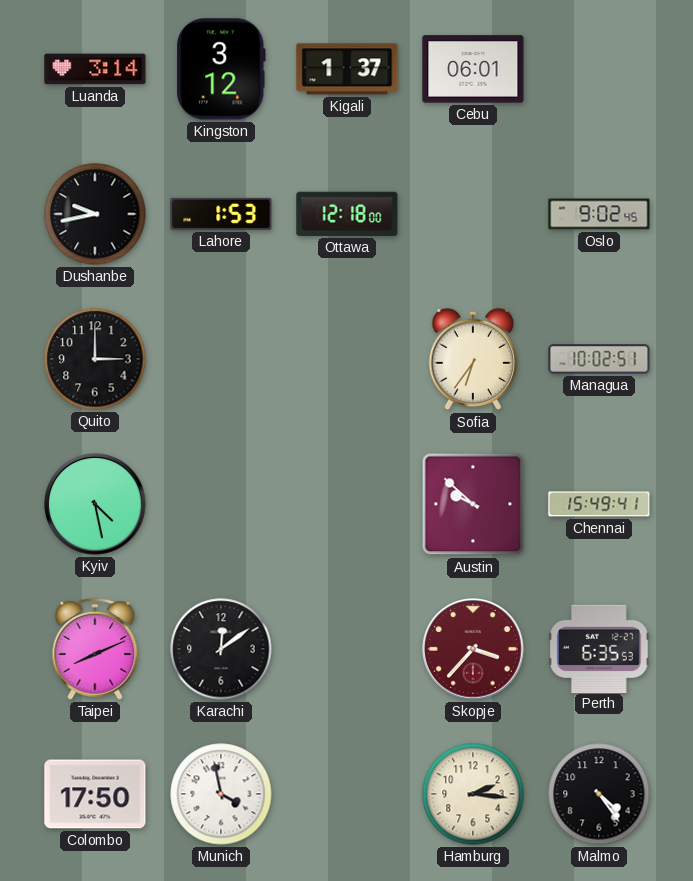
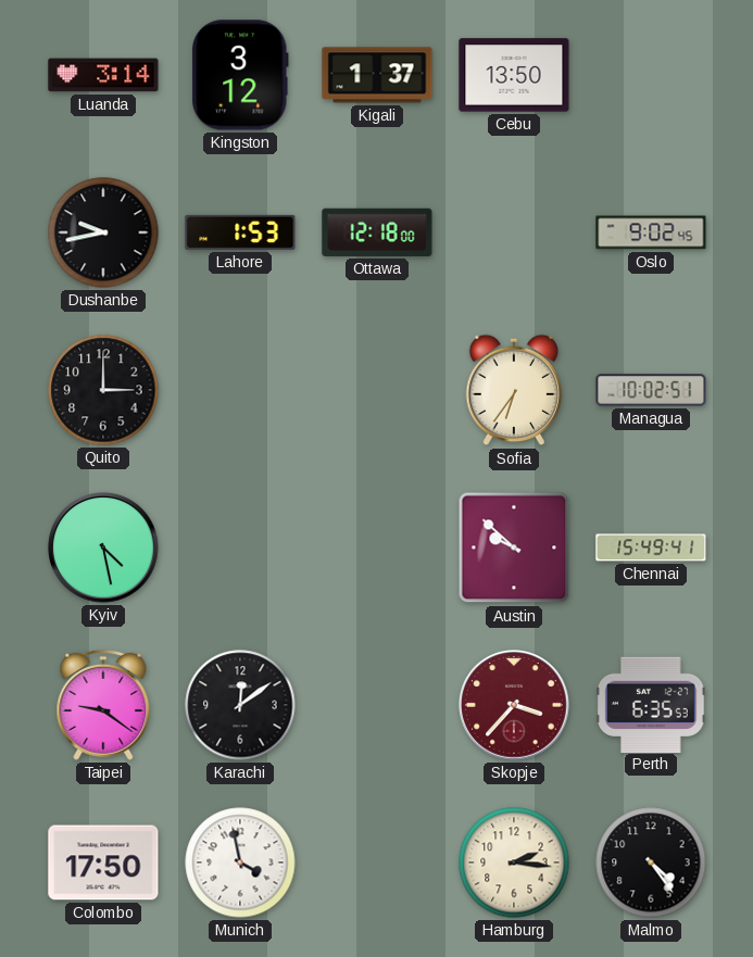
Cebu: 06:01 -> 13:50 (514, 75)
Taipei: 8:11 -> 9:21 (103, 705)
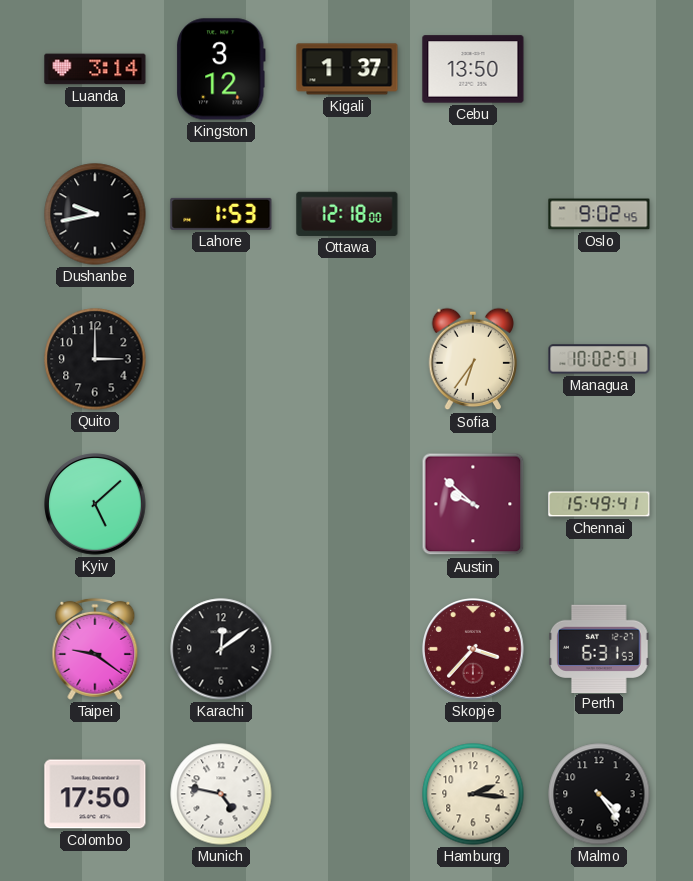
Kyiv: 4:28 -> 5:08 (96, 505)
Perth: 6:35 -> 6:31 (600, 648)
Munich: 3:58 -> 4:47 (221, 794)
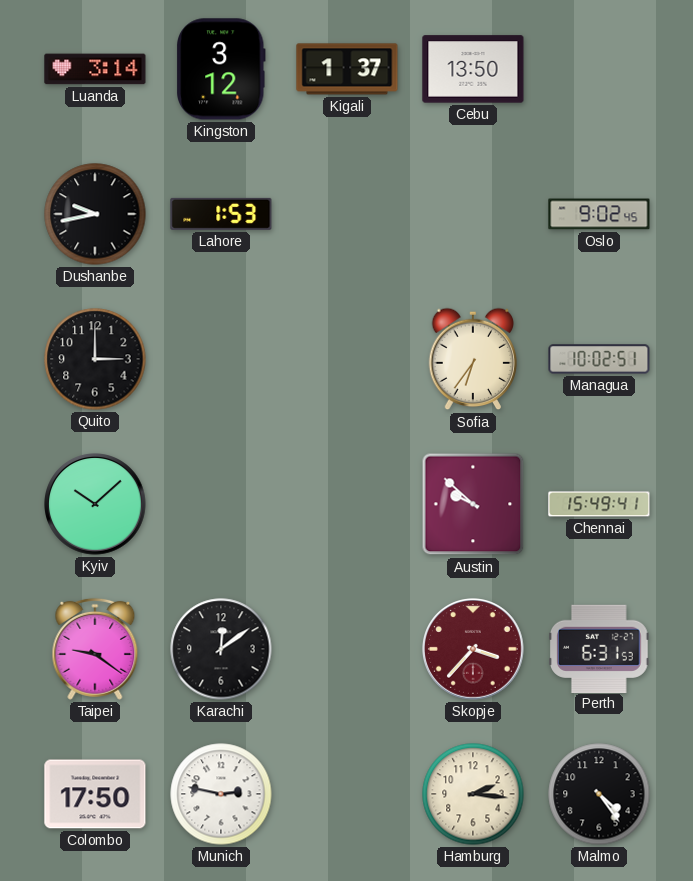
Ottawa: 12:18 -> none (347, 214)
Kyiv: 5:08 -> 10:08 (96, 505)
Munich: 4:47 -> 2:47 (221, 794)
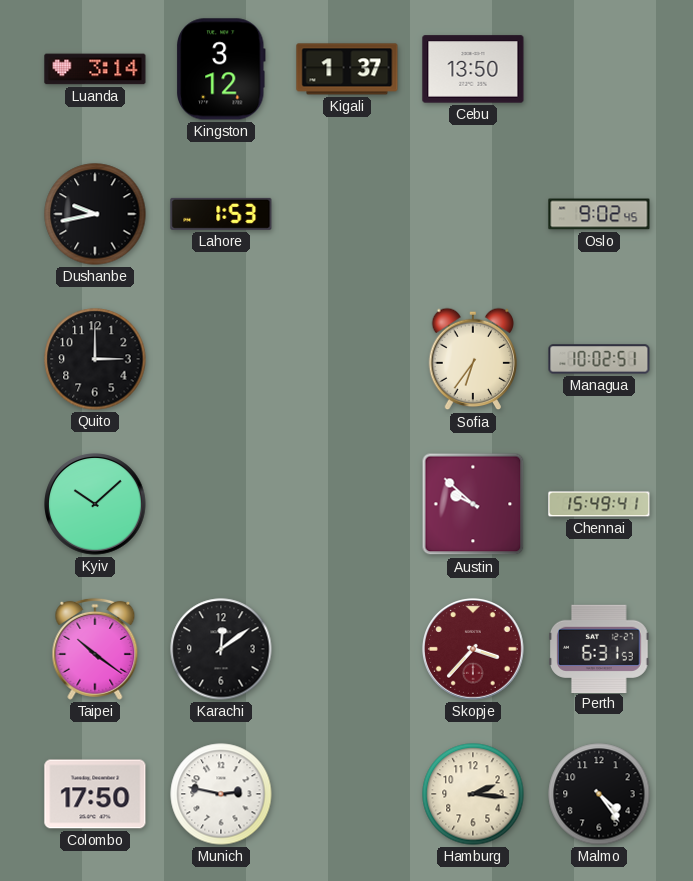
Taipei: 9:21 -> 10:21 (95, 649)
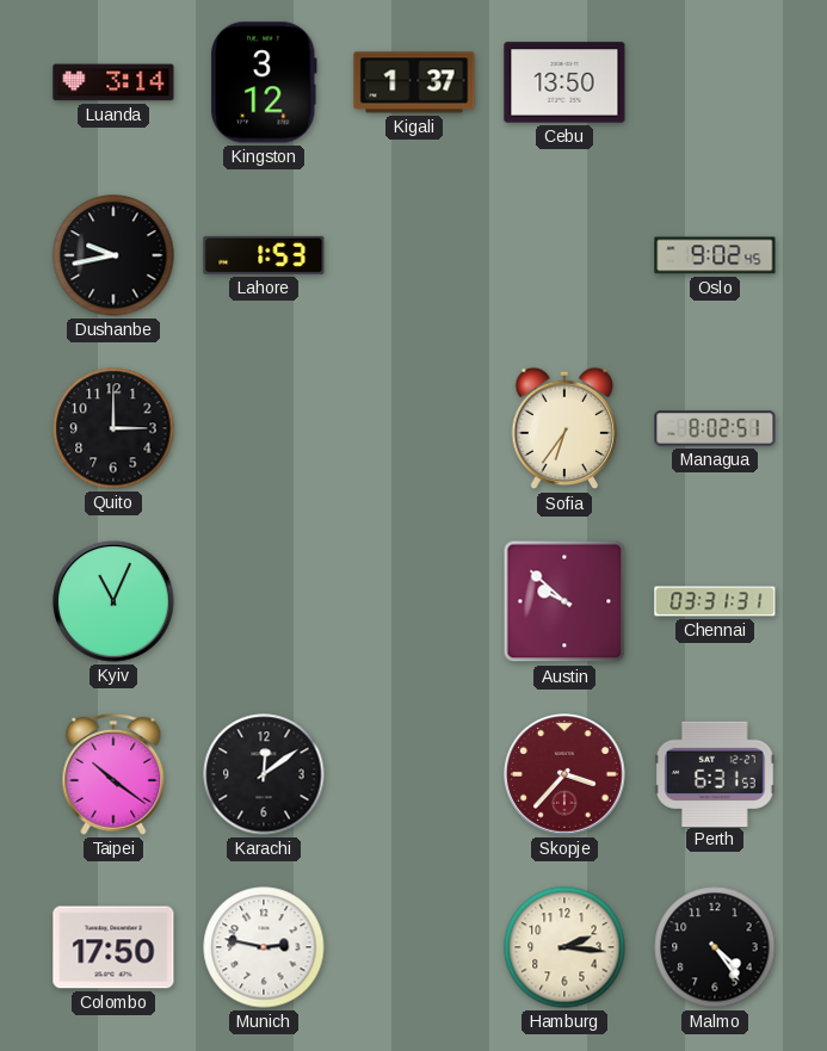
Managua: 10:02 -> 8:02 (715, 428)
Kyiv: 10:08 -> 11:04 (115, 602)
Chennai: 15:49 -> 03:31 (715, 601)
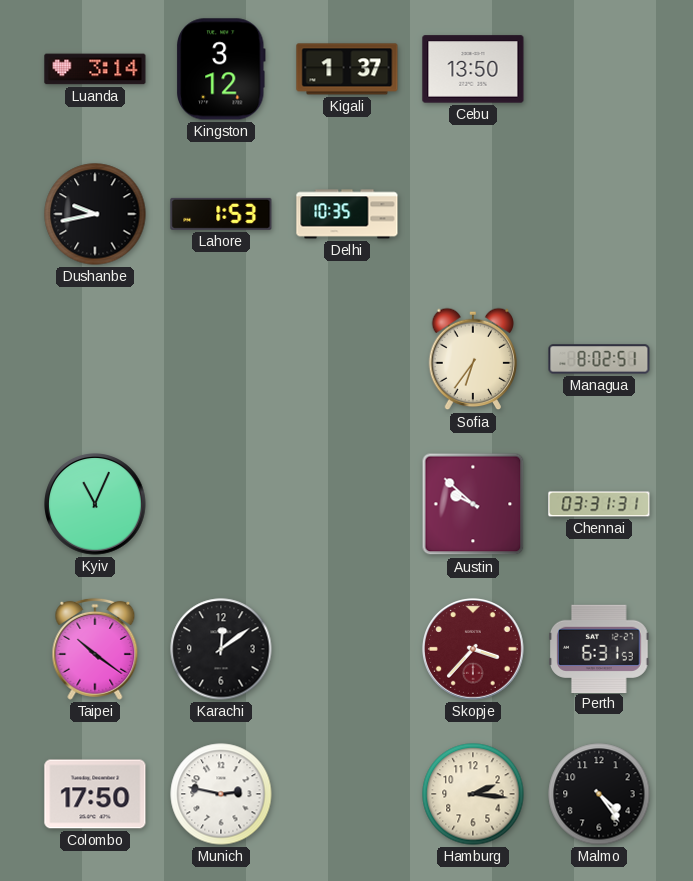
Delhi: none -> 10:35 (347, 214)
Oslo: 9:02 -> none (715, 255)
Quito: 3:00 -> none (113, 428)
